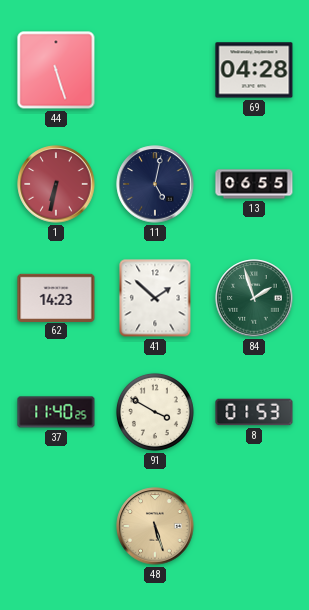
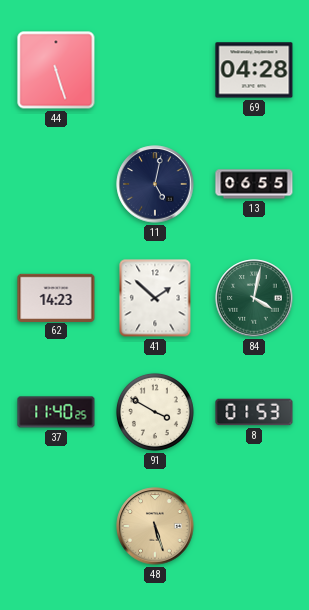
1: 6:32 -> none (56, 184)
84: 1:57 -> 4:02 (254, 298)
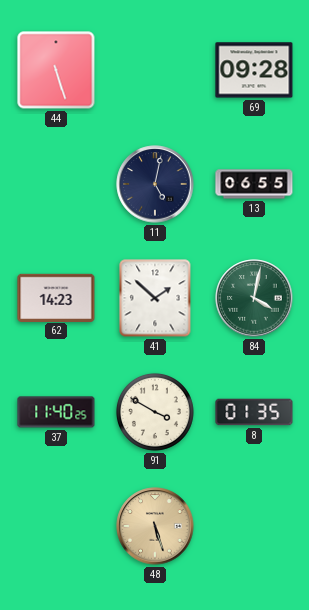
69: 04:28 -> 09:28 (254, 70)
8: 01:53 -> 01:35 (254, 412)
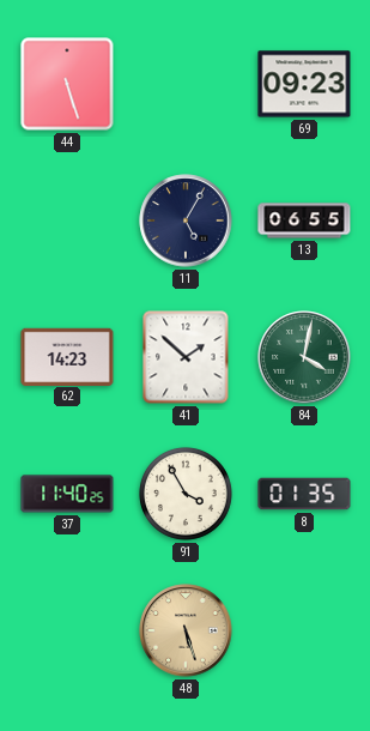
69: 09:28 -> 09:23 (304, 84)
11: 5:02 -> 5:05 (186, 220)
91: 3:50 -> 3:55 (186, 494)
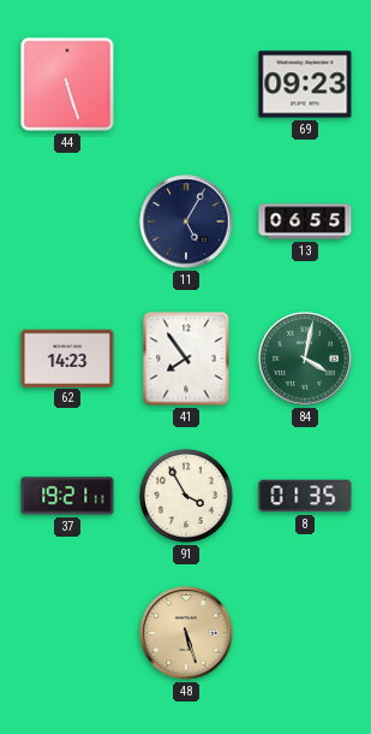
41: 1:52 -> 7:54 (186, 359)
37: 11:40 -> 19:21 (67, 496)
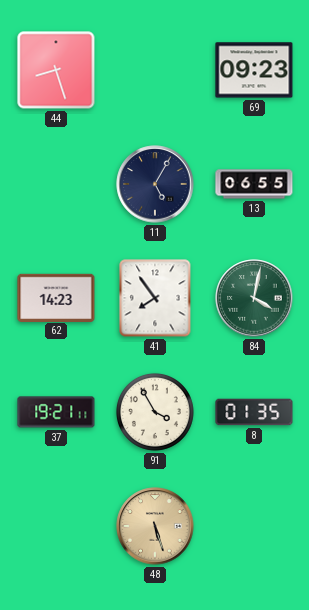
44: 5:27 -> 8:27 (56, 70)
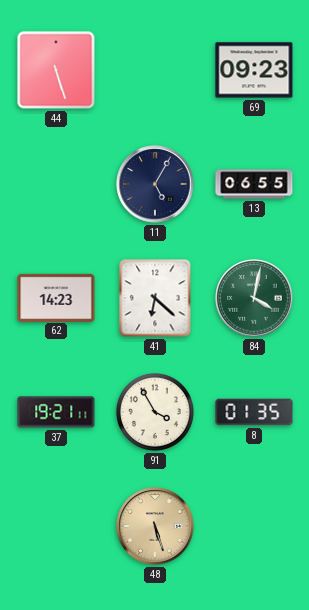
44: 8:27 -> 5:27 (56, 70)
41: 7:54 -> 6:22 (155, 298)
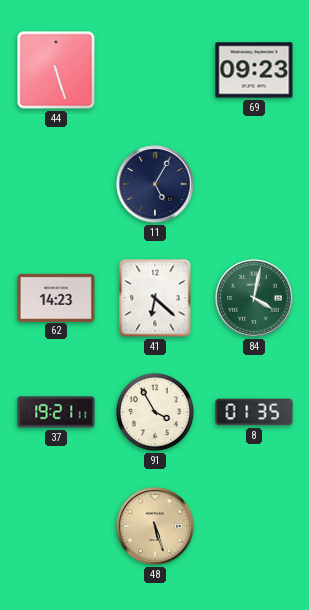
13: 06:55 -> none (254, 184)
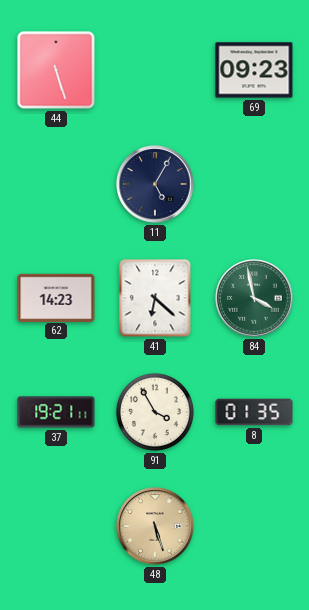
84: 4:02 -> 3:58 (254, 298)
